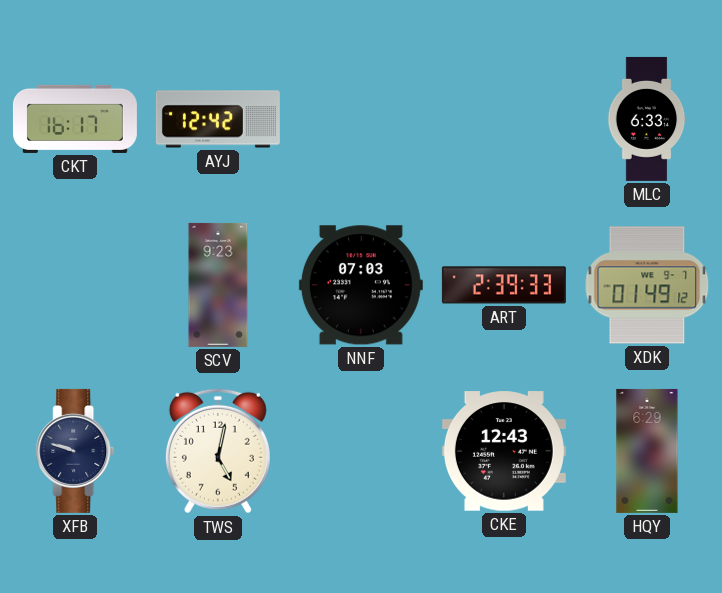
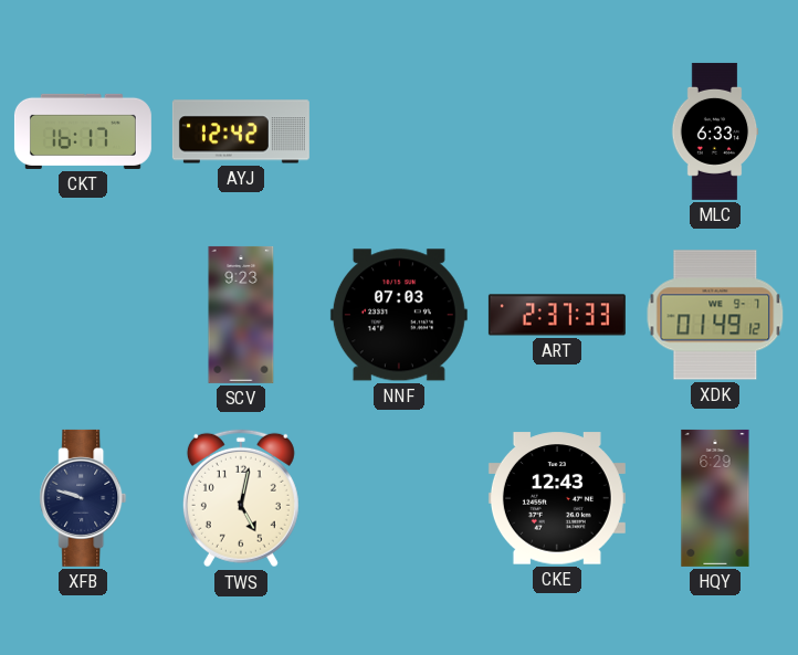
ART: 2:39 -> 2:37 (557, 315)
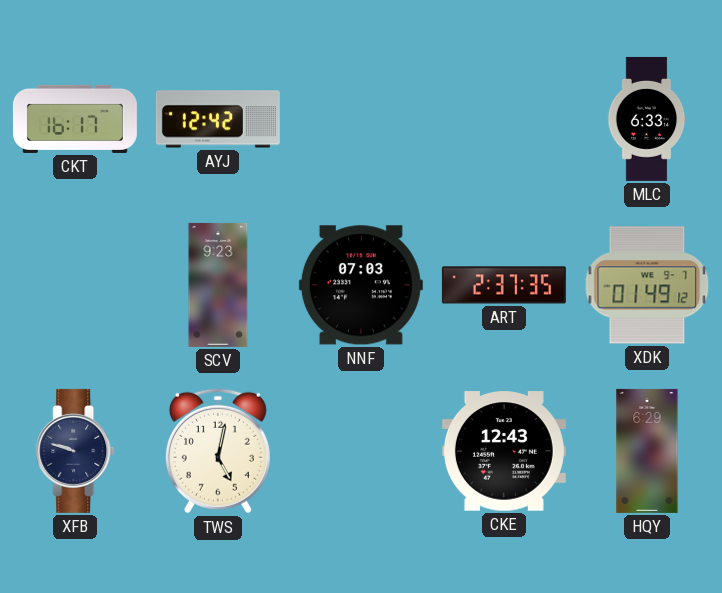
ART: 2:37:33 -> 2:37:35 (504, 285)
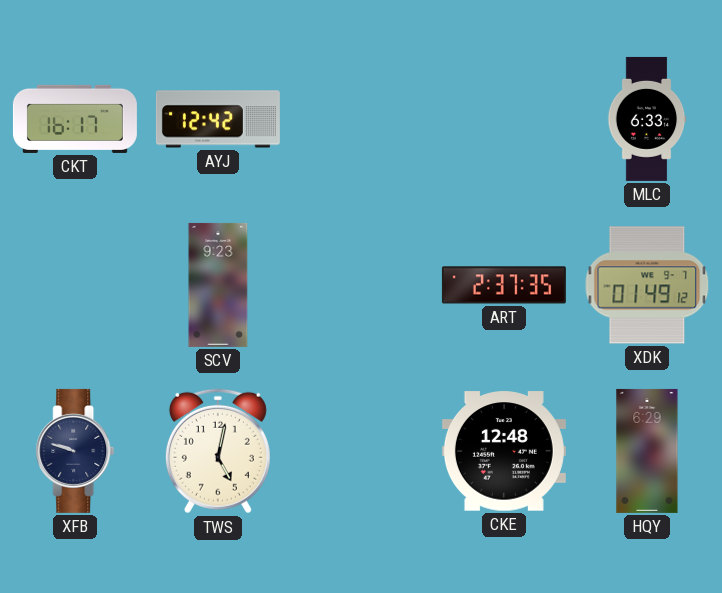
NNF: 07:03 -> none (361, 285)
CKE: 12:43 -> 12:48 (504, 451)
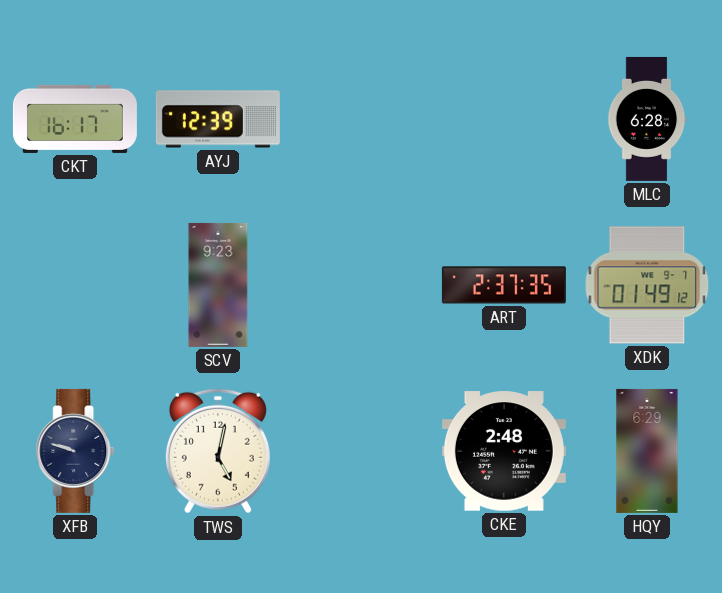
AYJ: 12:42 -> 12:39 (218, 119)
MLC: 6:33 -> 6:28 (647, 119)
CKE: 12:48 -> 2:48 (504, 451)
